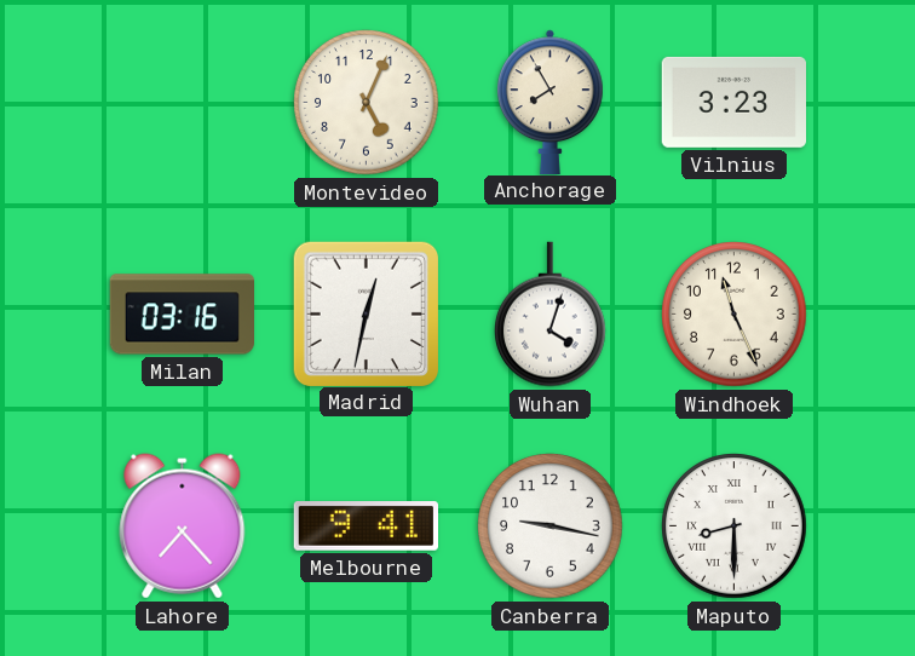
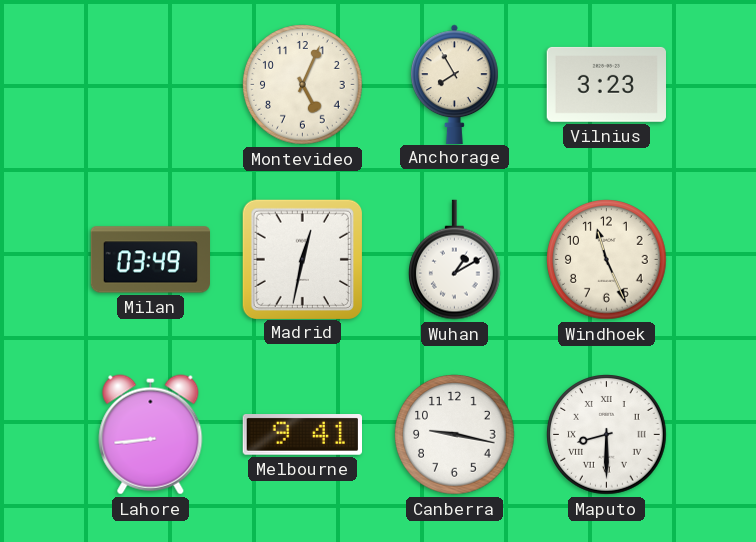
Milan: 03:16 -> 03:49 (150, 260)
Wuhan: 4:03 -> 1:10 (455, 260)
Lahore: 7:23 -> 8:44 (151, 435)
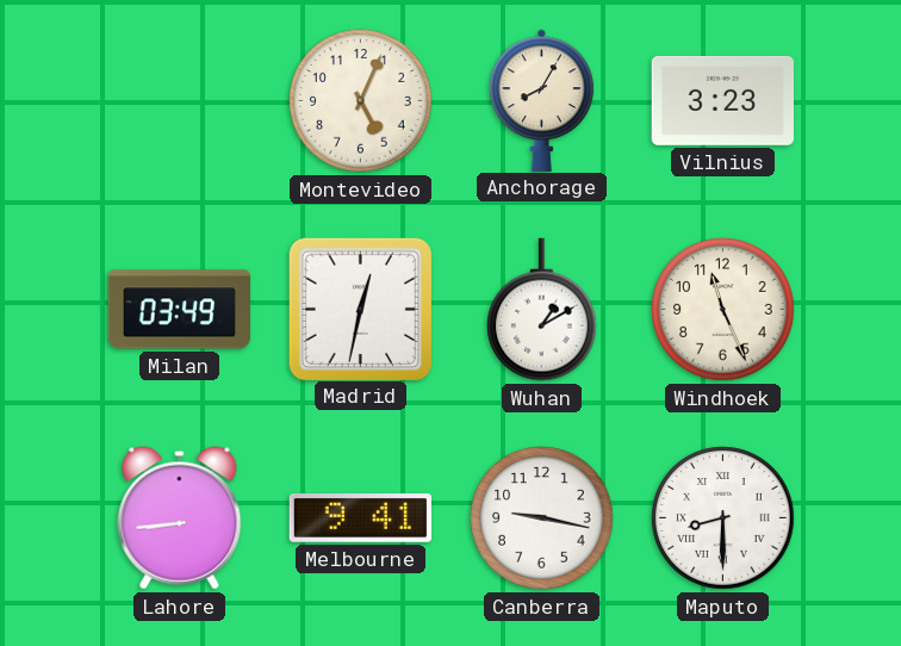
Anchorage: 7:55 -> 8:05 (542, 100)
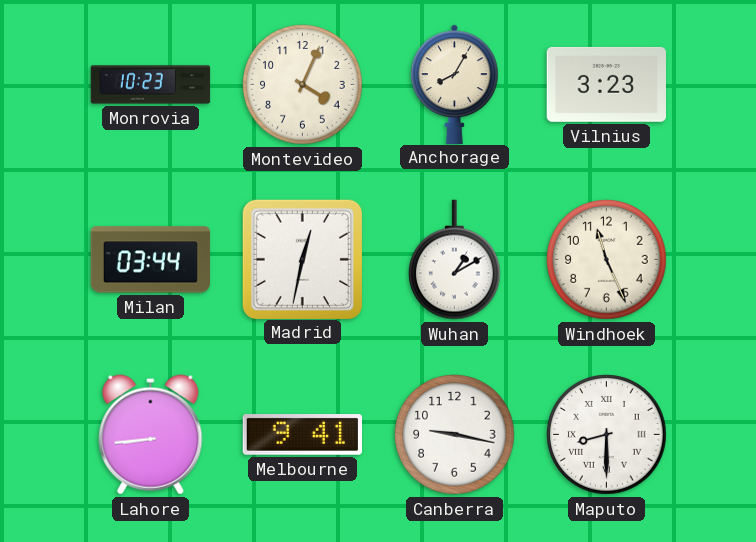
Monrovia: none -> 10:23 (151, 85)
Montevideo: 5:04 -> 4:04 (303, 85)
Milan: 03:49 -> 03:44 (150, 260)
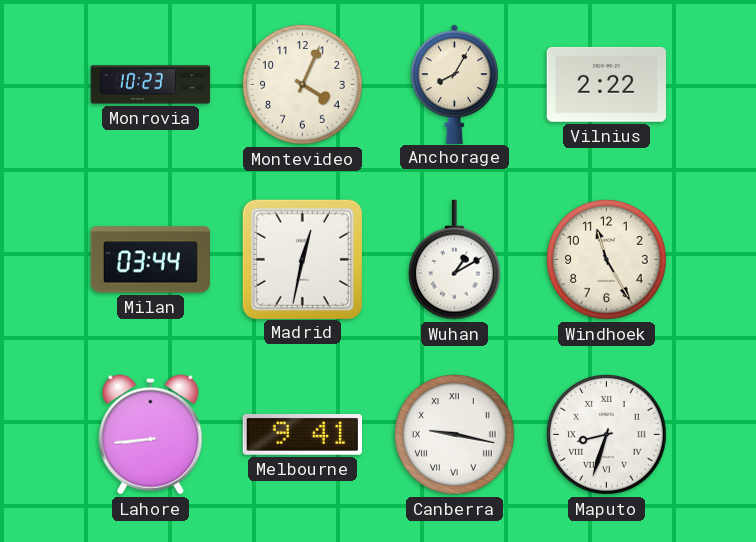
Vilnius: 3:23 -> 2:22 (606, 84)
Windhoek: 11:26 -> 11:25 (607, 260)
Canberra numerals: Arabic -> Roman (455, 435)
Maputo: 8:30 -> 8:33 (607, 435)
